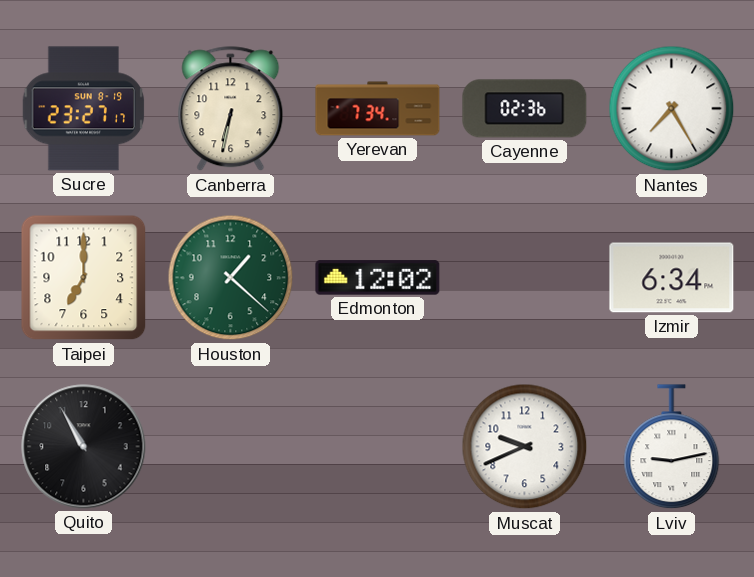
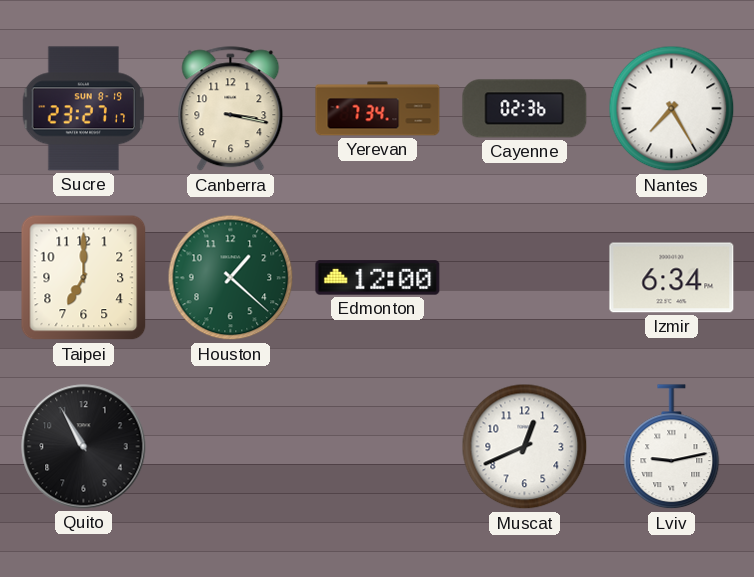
Canberra: 6:32 -> 3:17 (231, 109)
Edmonton: 12:02 -> 12:00 (378, 278)
Muscat: 9:41 -> 12:41 (525, 447)
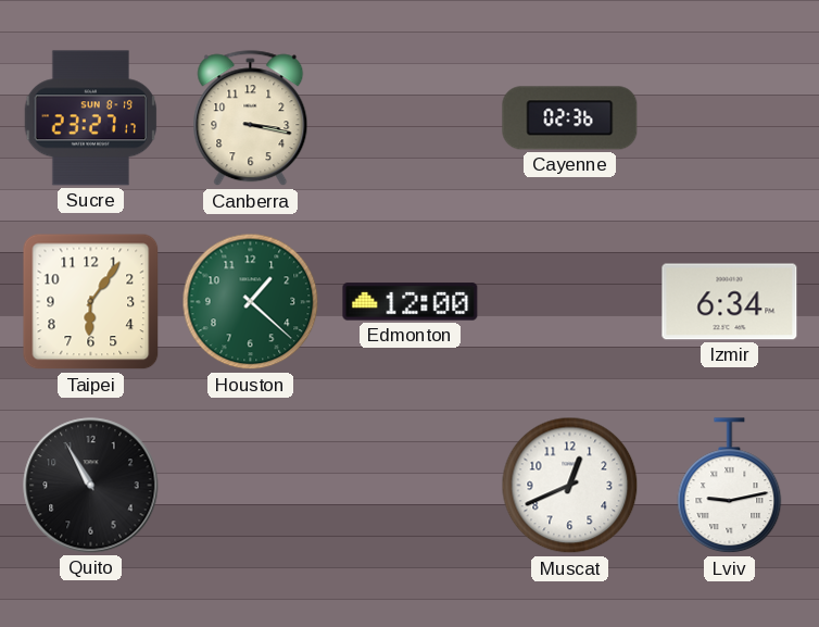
Yerevan: 7:34 -> none (378, 109)
Nantes: 7:25 -> none (672, 109)
Taipei: 7:00 -> 6:06 (91, 302)
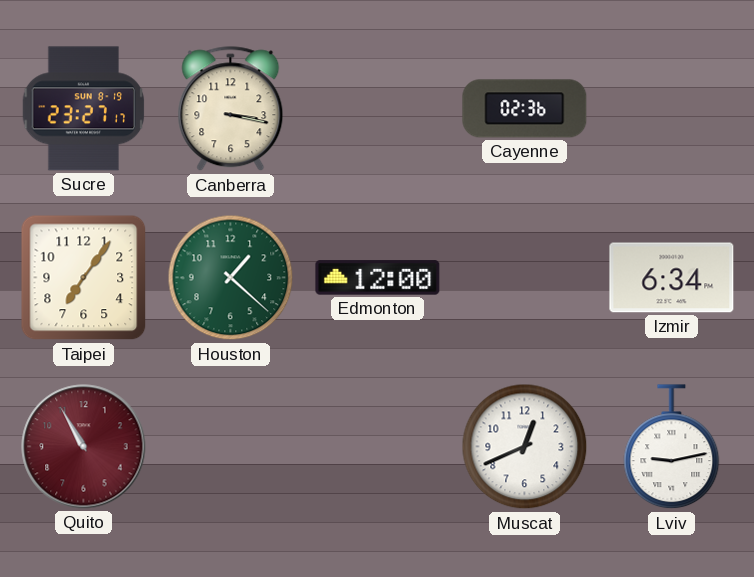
Taipei: 6:06 -> 7:06 (84, 278)
Quito dial: black -> burgundy (84, 447)
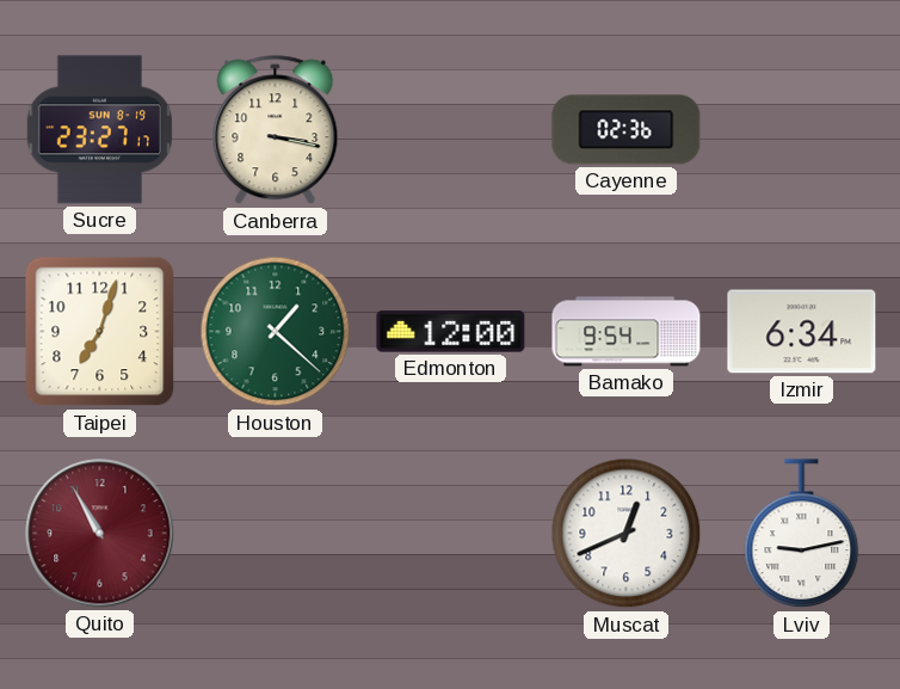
Taipei: 7:06 -> 7:03 (100, 332)
Bamako: none -> 9:54 (627, 332)
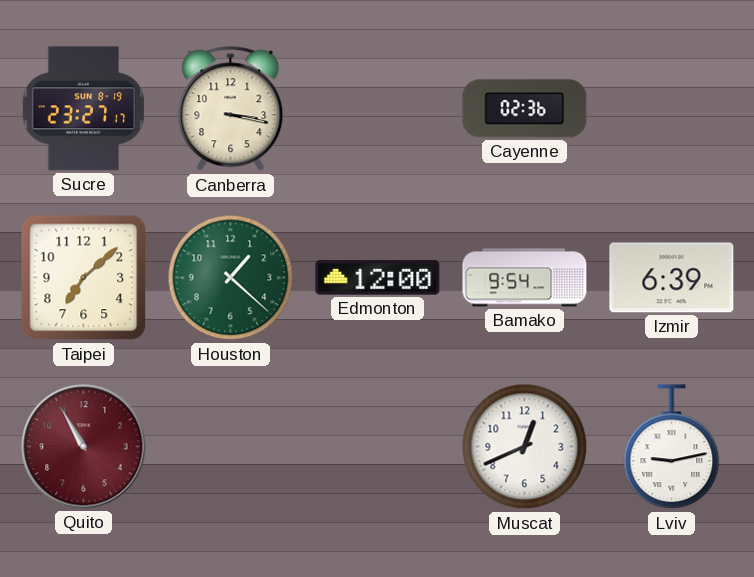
Taipei: 7:03 -> 7:08 (84, 278)
Izmir: 6:34 -> 6:39 (672, 278)
